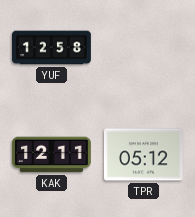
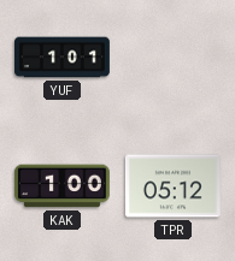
YUF: 12:58 -> 1:01 (63, 58)
KAK: 12:11 -> 1:00 (61, 186)
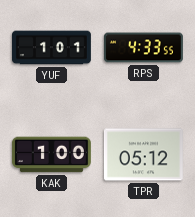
RPS: none -> 4:33 (144, 48)
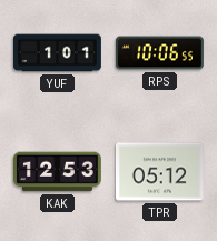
RPS: 4:33 -> 10:06 (160, 53)
KAK: 1:00 -> 12:53 (57, 172)
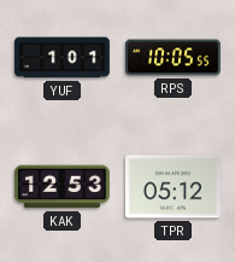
RPS: 10:06 -> 10:05 (174, 58)
